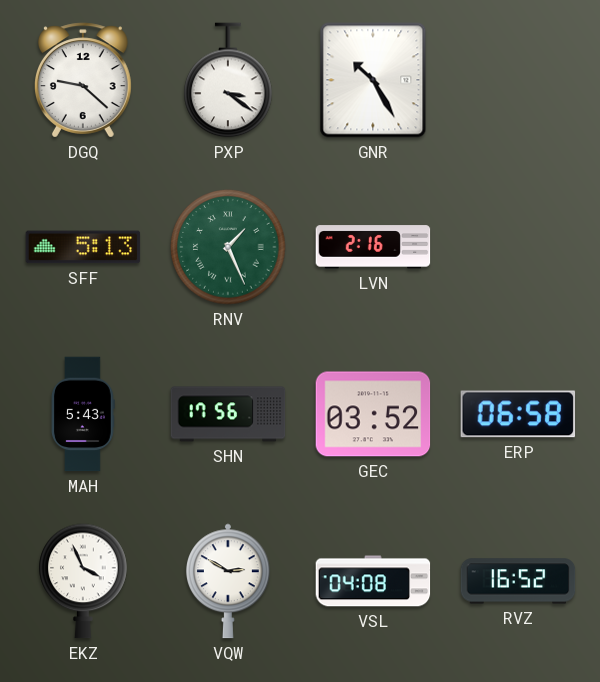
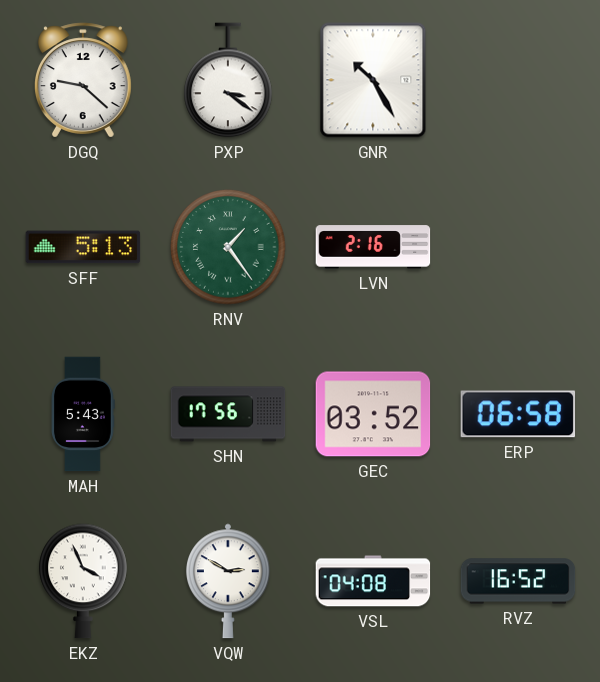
RNV: 1:26 -> 1:24 (228, 247)
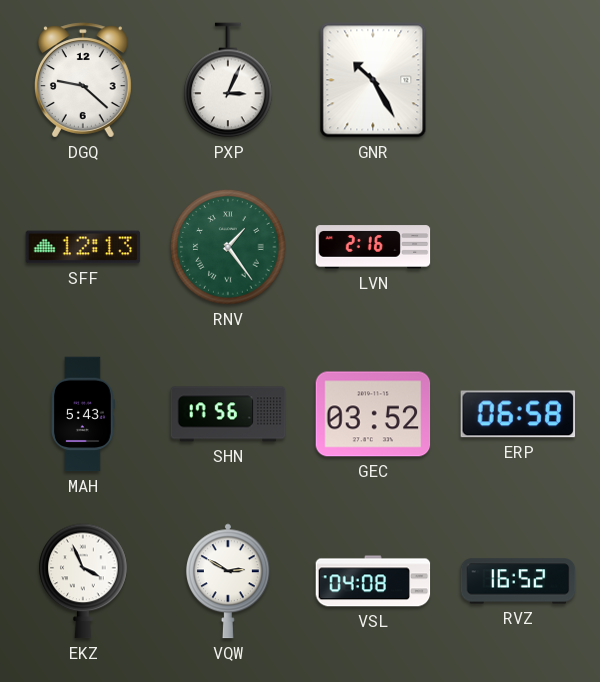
PXP: 3:21 -> 3:04 (228, 80)
SFF: 5:13 -> 12:13 (83, 247)
